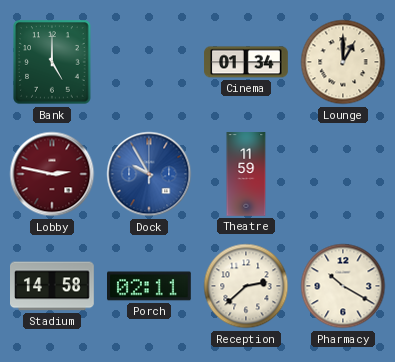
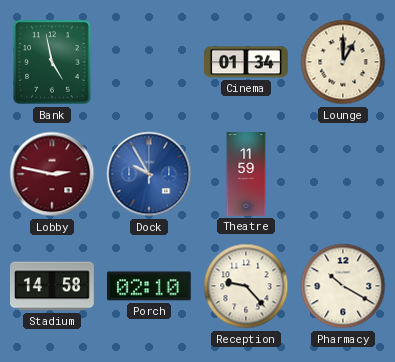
Bank: 5:00 -> 4:58 (52, 62)
Porch: 02:11 -> 02:10 (150, 286)
Reception: 2:38 -> 9:23 (246, 286)
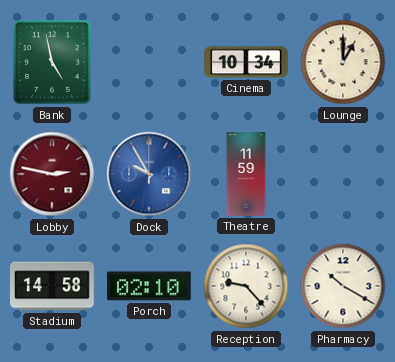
Cinema: 01:34 -> 10:34 (246, 62)
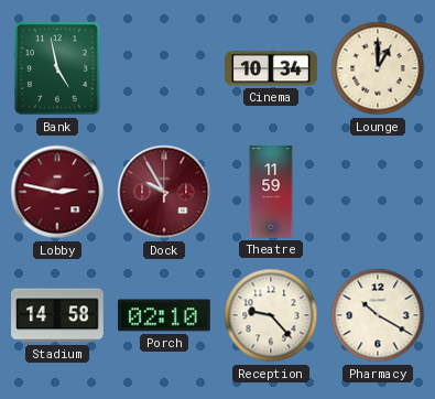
Dock dial: blue -> burgundy (164, 192)
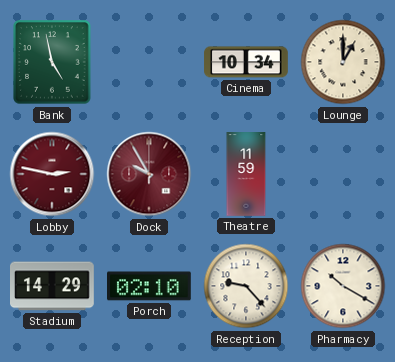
Stadium: 14:58 -> 14:29 (53, 286)
